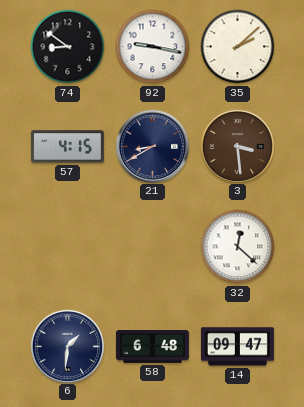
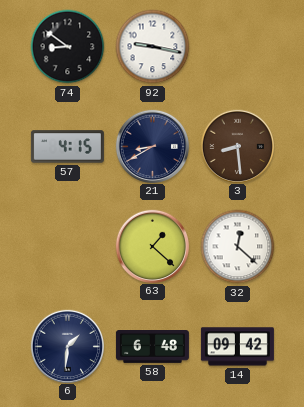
35: 2:08 -> none (238, 47)
3: 3:29 -> 8:29 (237, 146)
63: none -> 1:22 (152, 246)
14: 09:47 -> 09:42 (237, 347)
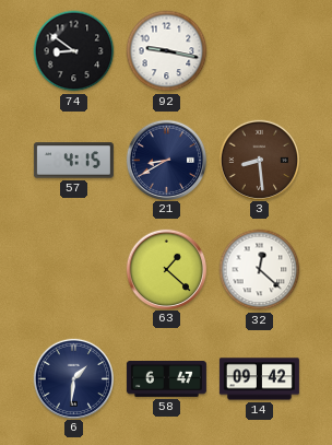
58: 6:48 -> 6:47 (166, 379)
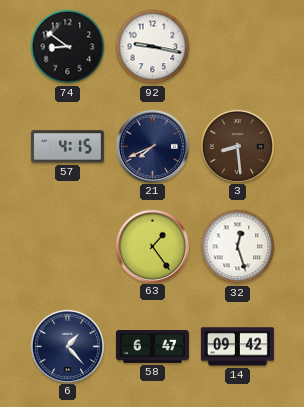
21: 8:40 -> 7:41 (152, 146)
63: 1:22 -> 1:24 (152, 246)
32: 12:22 -> 12:27 (238, 247)
6: 1:31 -> 1:23 (67, 346)
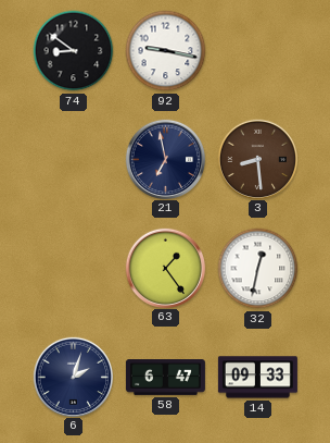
57: 4:15 -> none (67, 147)
21: 7:41 -> 6:58 (165, 159)
32: 12:27 -> 12:32 (258, 269)
6: 1:23 -> 2:03 (73, 377)
14: 09:42 -> 09:33 (257, 378)
